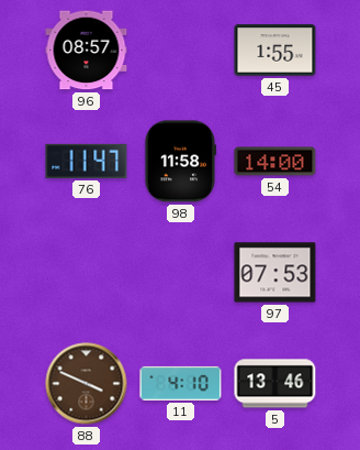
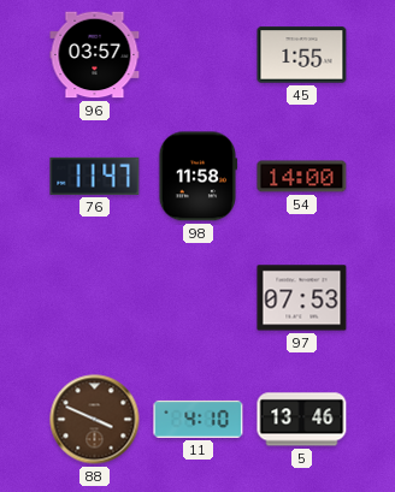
96: 08:57 -> 03:57 (95, 55)
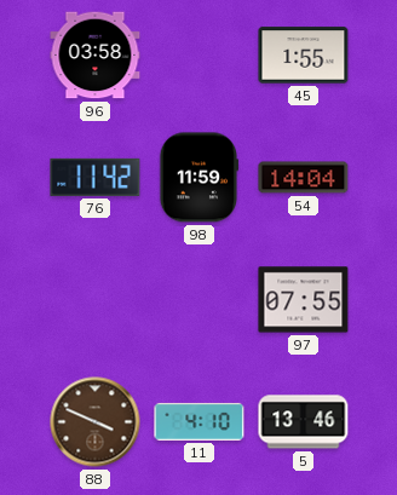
96: 03:57 -> 03:58 (96, 56)
76: 11:47 -> 11:42 (96, 177)
98: 11:58 -> 11:59 (198, 178)
54: 14:00 -> 14:04 (304, 178)
97: 07:53 -> 07:55 (304, 300)
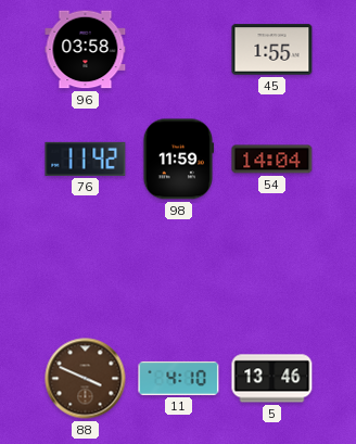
97: 07:55 -> none (304, 300)
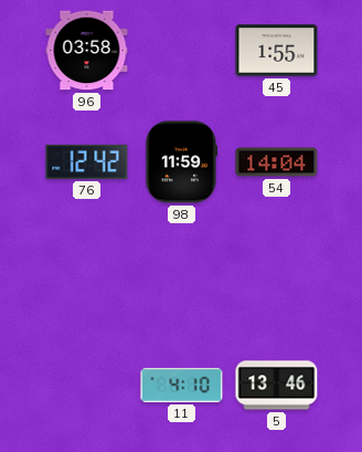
76: 11:42 -> 12:42 (87, 161)
88: 3:49 -> none (86, 379)
